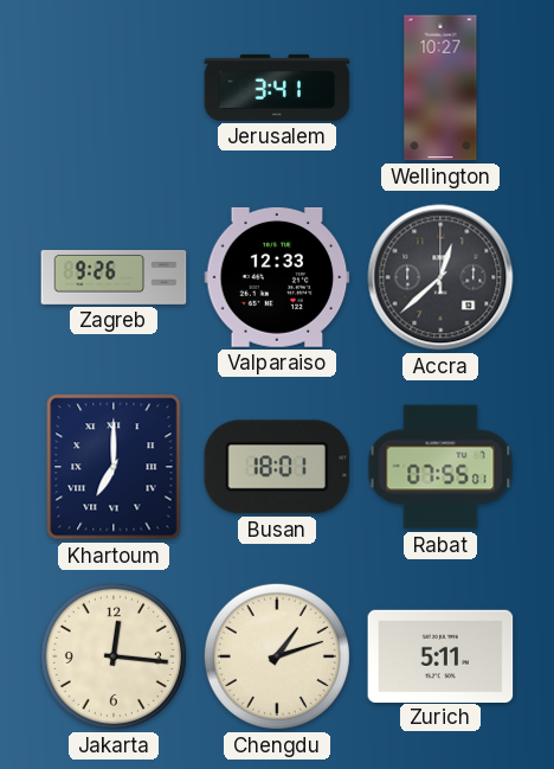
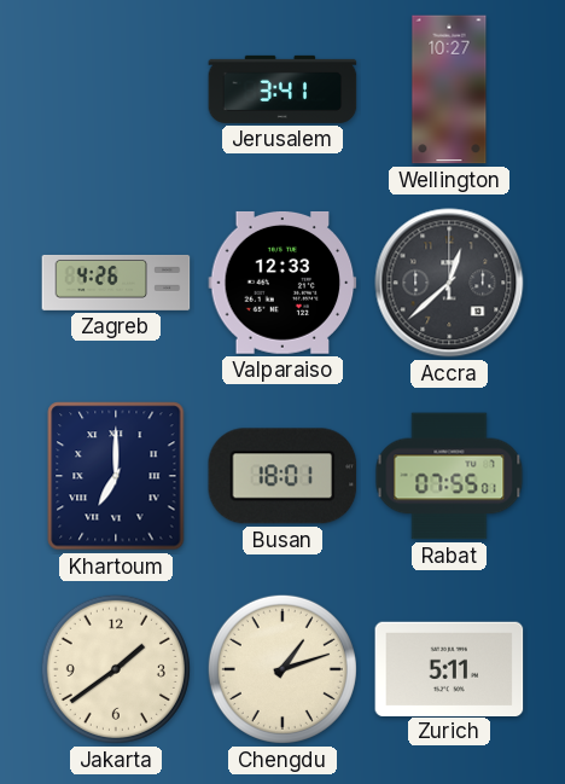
Zagreb: 9:26 -> 4:26 (116, 283)
Jakarta: 12:16 -> 1:39 (116, 669)
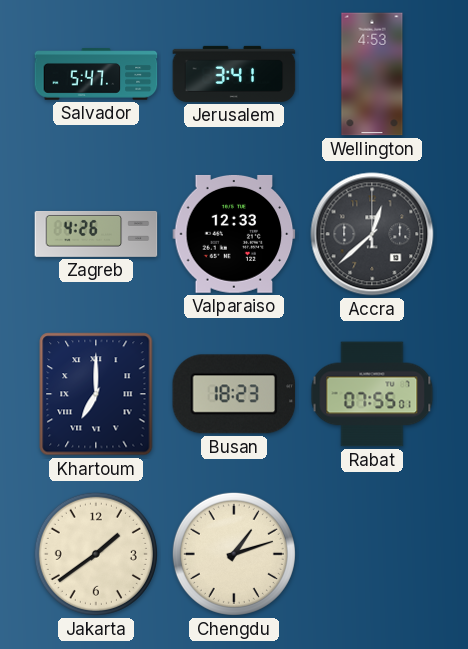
Salvador: none -> 5:47 (96, 74)
Wellington: 10:27 -> 4:53 (372, 74)
Busan: 18:01 -> 18:23 (234, 394)
Zurich: 5:11 -> none (449, 668)
